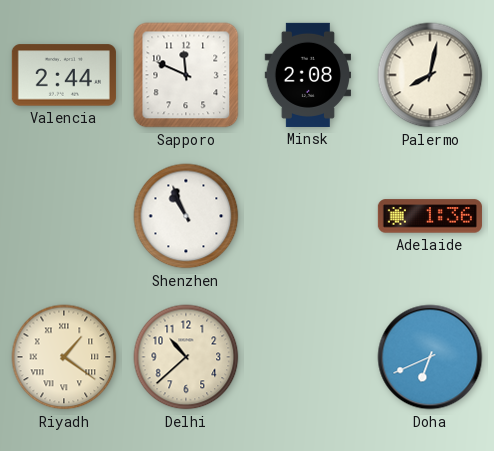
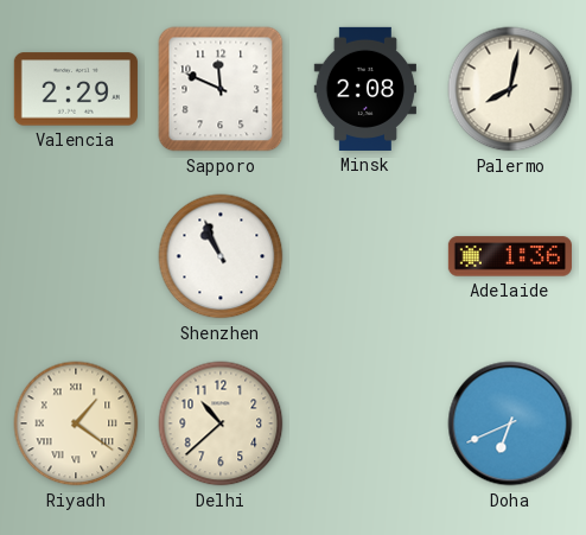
Valencia: 2:44 -> 2:29 (76, 89)
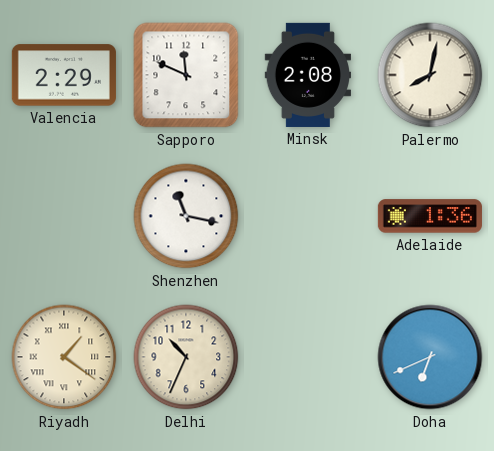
Shenzhen: 10:56 -> 11:17 (186, 216)
Delhi: 10:38 -> 10:34 (186, 357)
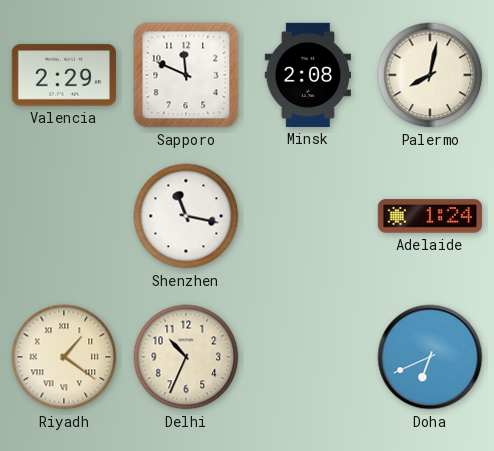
Adelaide: 1:36 -> 1:24 (430, 216)
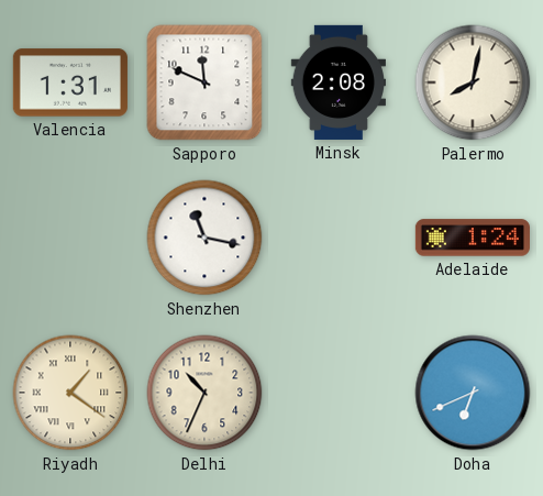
Valencia: 2:29 -> 1:31 (70, 82)
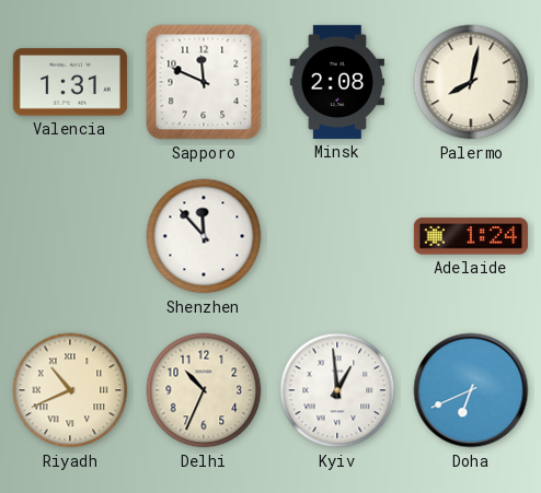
Shenzhen: 11:17 -> 11:53 (204, 236)
Riyadh: 1:21 -> 10:41 (70, 390)
Kyiv: none -> 12:59 (337, 390)
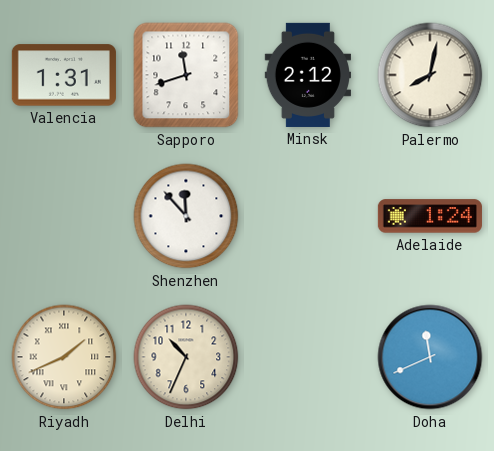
Sapporo: 11:49 -> 11:42 (186, 75)
Minsk: 2:08 -> 2:12 (307, 75)
Riyadh: 10:41 -> 1:41 (64, 357)
Kyiv: 12:59 -> none (337, 390)
Doha: 6:41 -> 11:41 (430, 357)
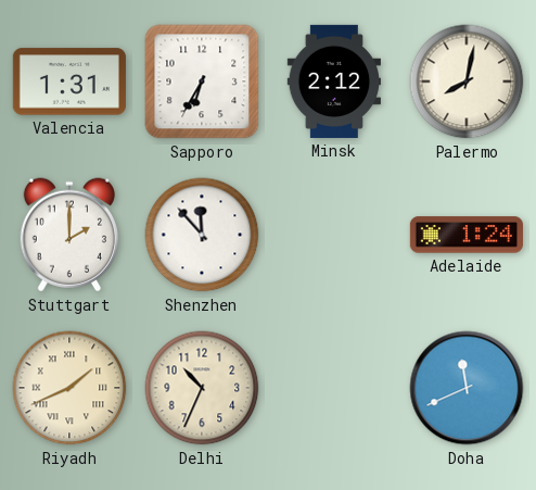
Sapporo: 11:42 -> 6:35 (202, 81)
Stuttgart: none -> 2:00 (69, 235)
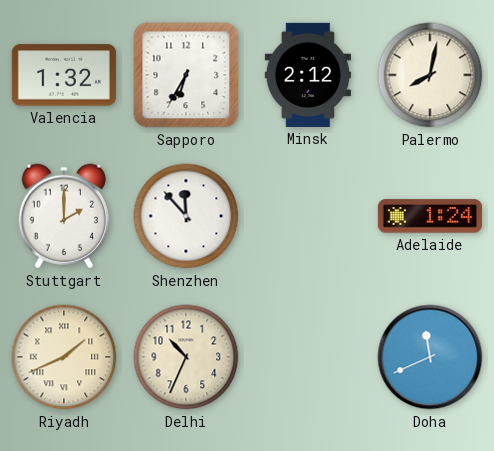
Valencia: 1:31 -> 1:32 (64, 75)
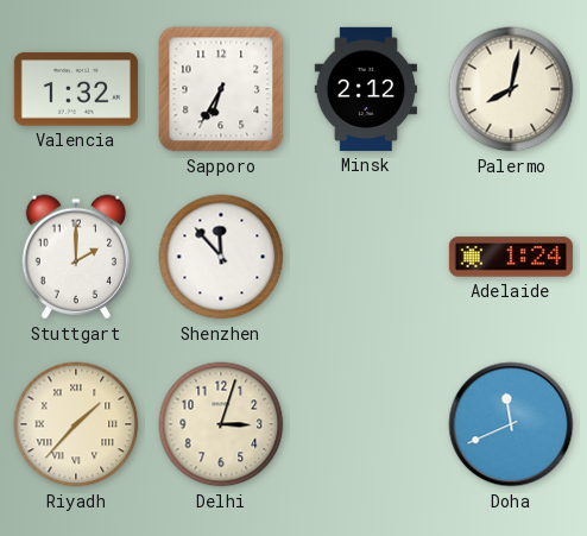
Riyadh: 1:41 -> 1:37 (76, 424)
Delhi: 10:34 -> 3:03 (221, 424)
